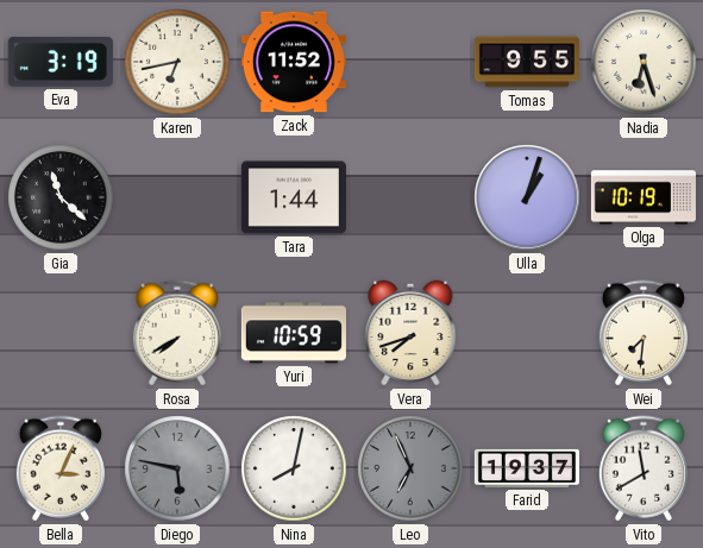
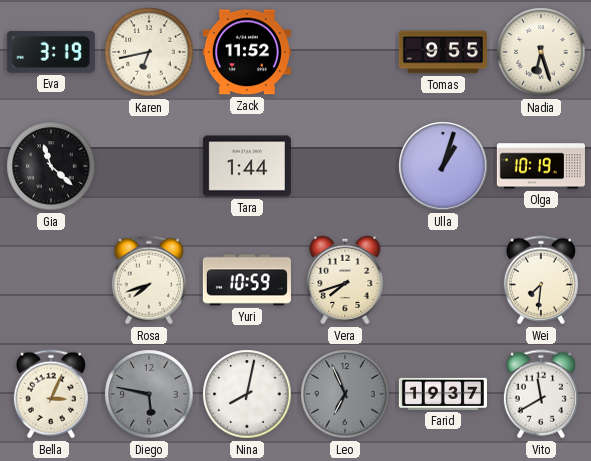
Rosa: 7:40 -> 7:42 (149, 280)
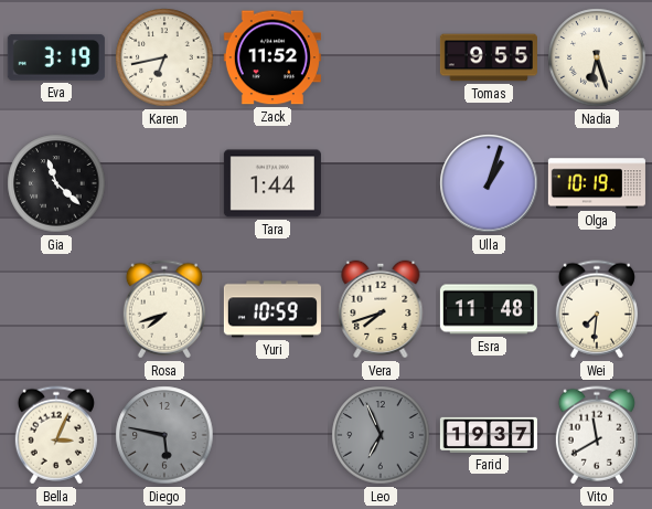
Esra: none -> 11:48 (489, 309)
Nina: 8:02 -> none (247, 394)
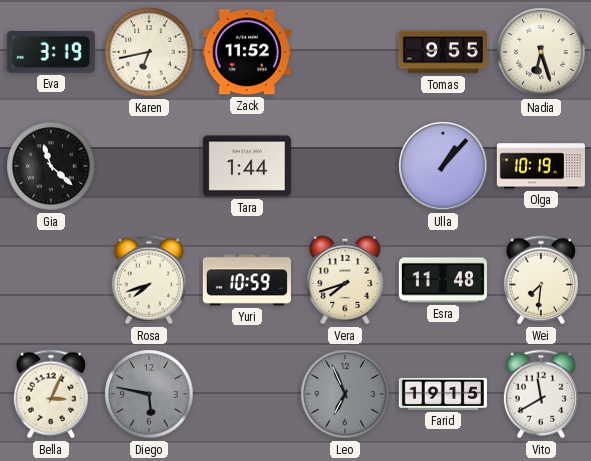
Ulla: 1:03 -> 1:07 (443, 166)
Farid: 19:37 -> 19:15 (443, 394)
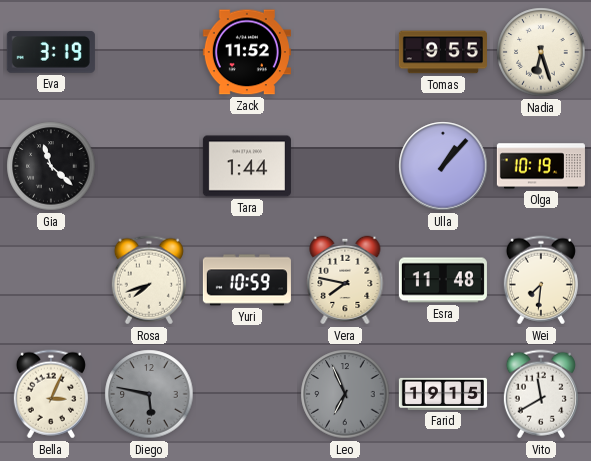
Karen: 6:43 -> none (149, 52)
Vera: 7:42 -> 7:47 (345, 280)
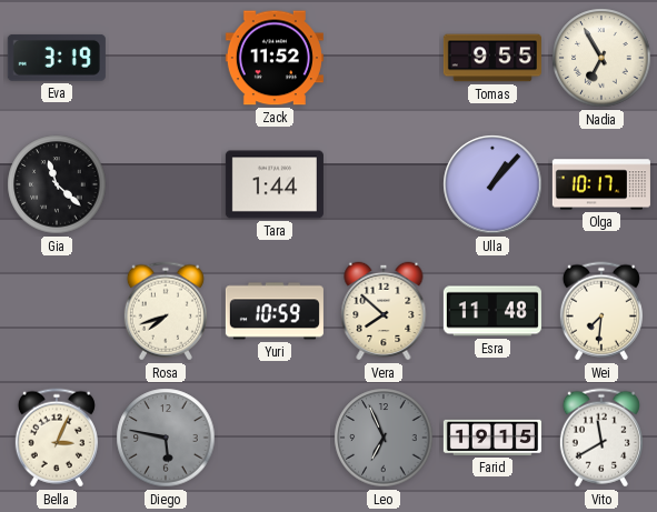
Nadia: 6:27 -> 6:55 (601, 58)
Olga: 10:19 -> 10:17 (601, 184)
Vera: 7:47 -> 7:52 (384, 311)
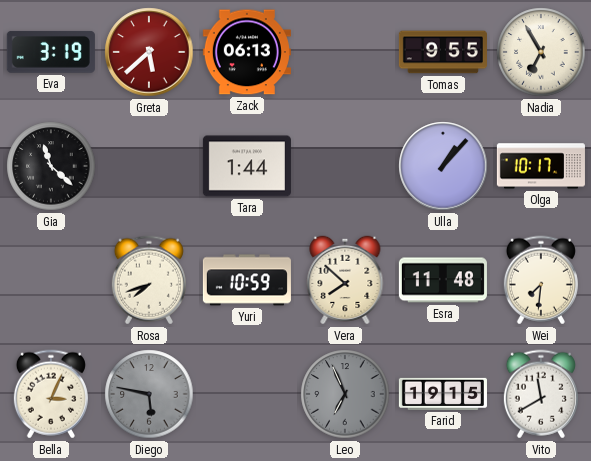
Greta: none -> 5:38 (149, 52)
Zack: 11:52 -> 06:13 (247, 52)
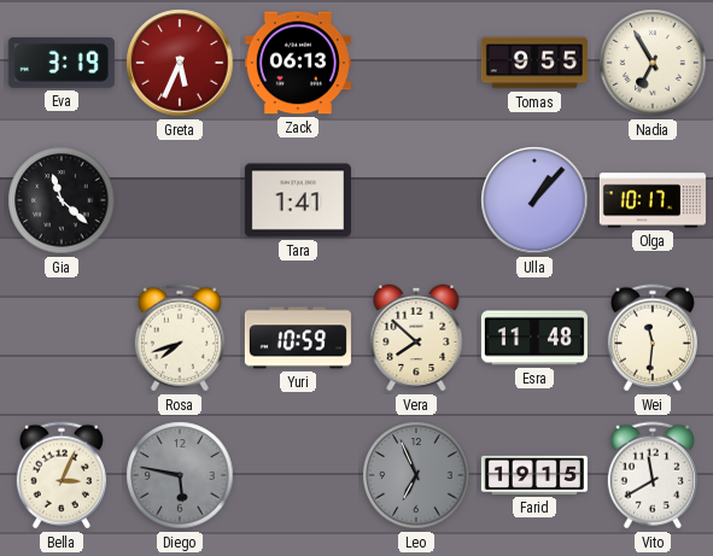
Greta: 5:38 -> 5:34 (180, 63)
Tara: 1:44 -> 1:41 (298, 200)
Wei: 7:31 -> 11:31 (653, 338)
